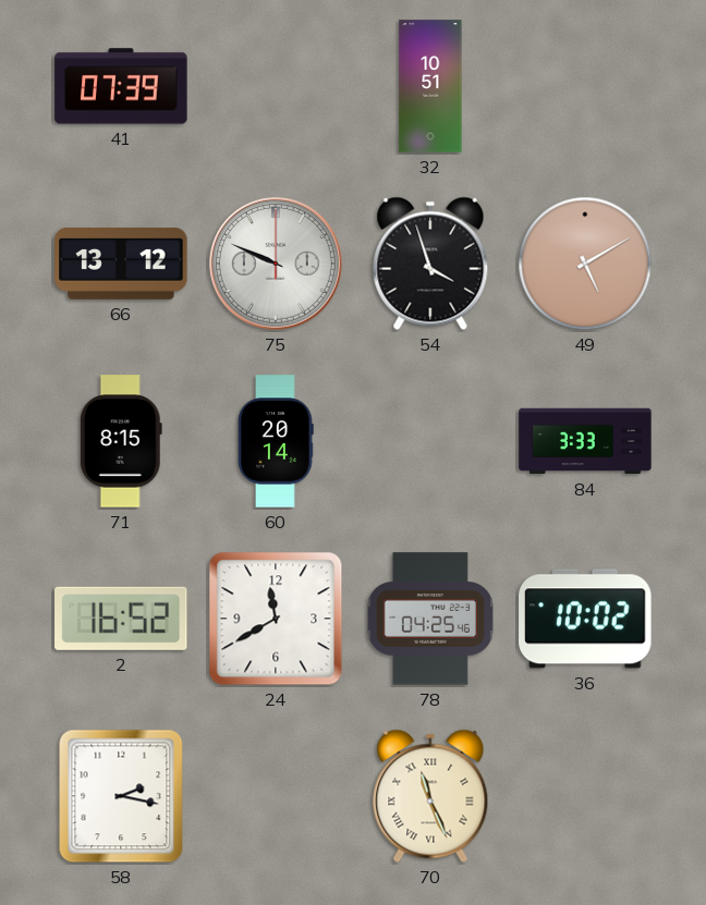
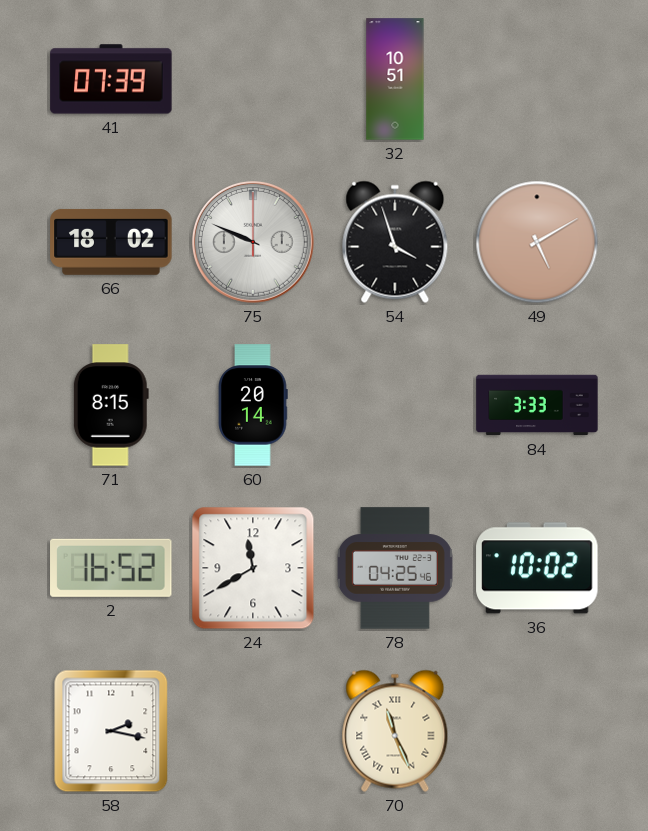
66: 13:12 -> 18:02 (111, 242)
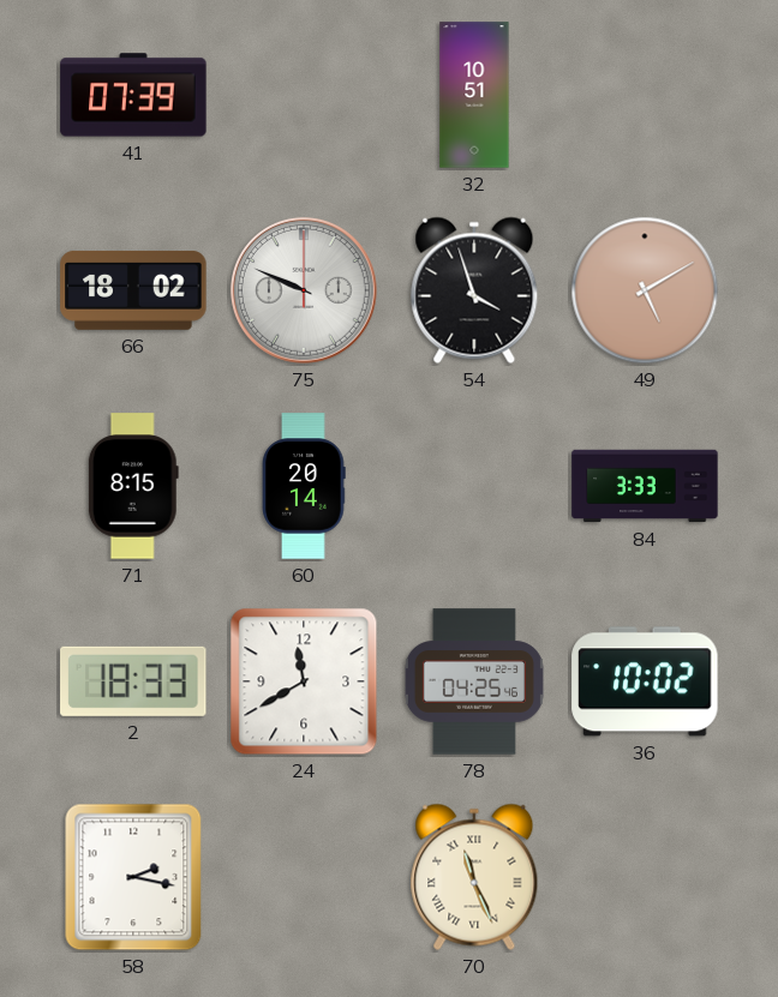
2: 16:52 -> 18:33 (133, 681)
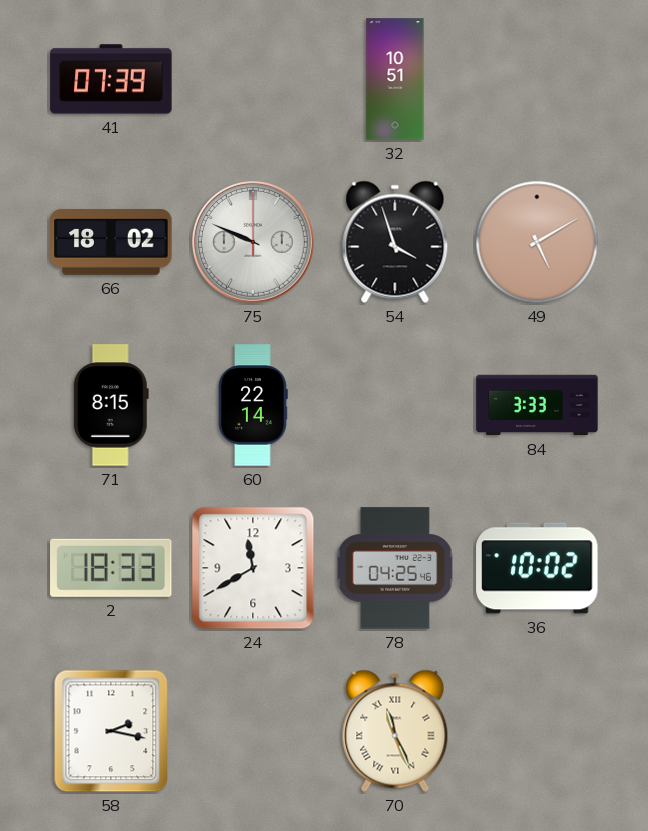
60: 20:14 -> 22:14 (253, 405)
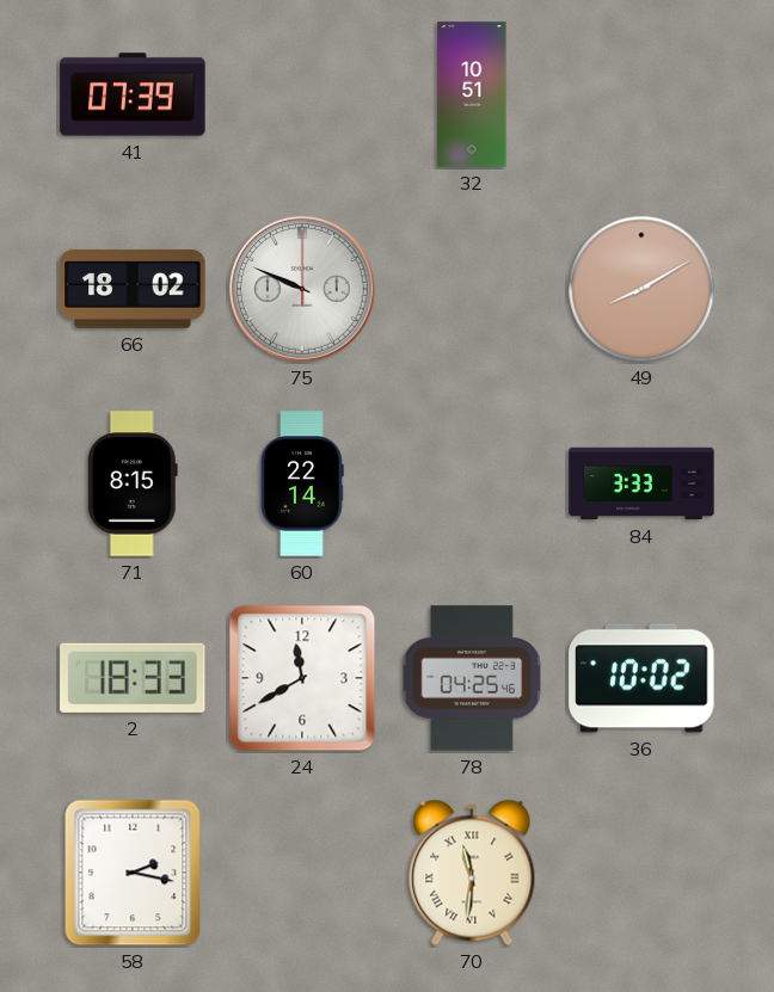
54: 3:57 -> none (395, 242)
49: 5:10 -> 8:10 (641, 289)
70: 11:26 -> 11:31 (472, 873)
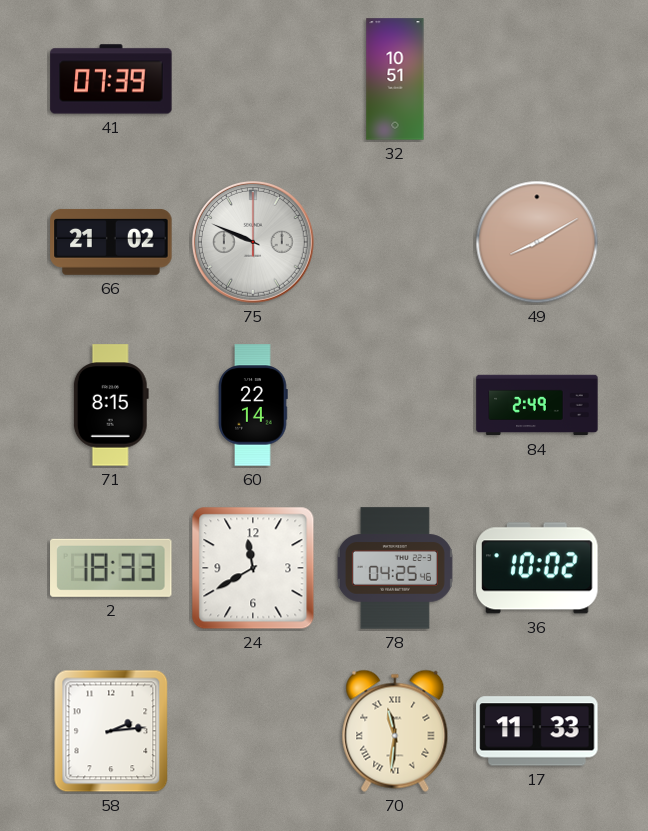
66: 18:02 -> 21:02 (111, 242)
84: 3:33 -> 2:49 (537, 405)
58: 2:17 -> 2:14 (111, 731)
17: none -> 11:33 (537, 731)
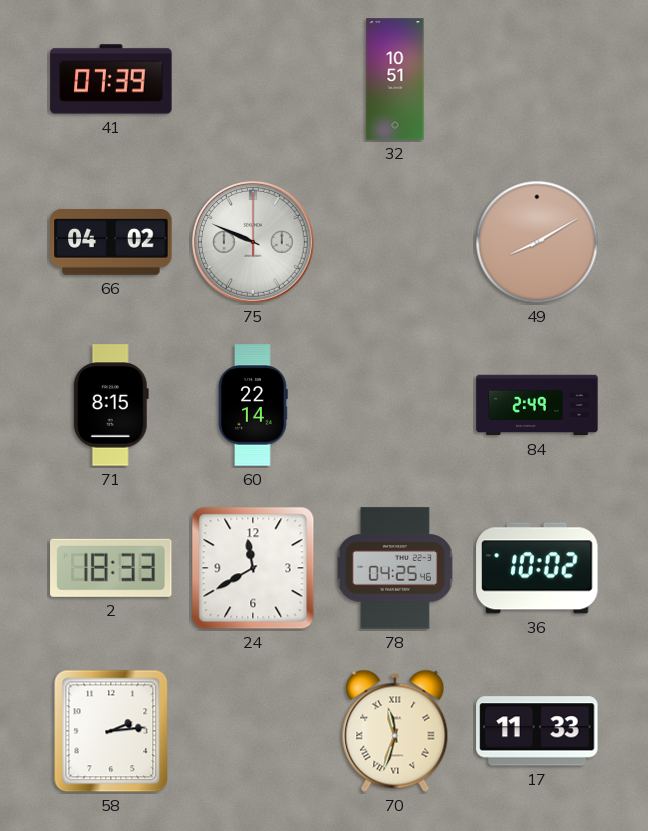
66: 21:02 -> 04:02 (111, 242)
70: 11:31 -> 11:33 (395, 731)
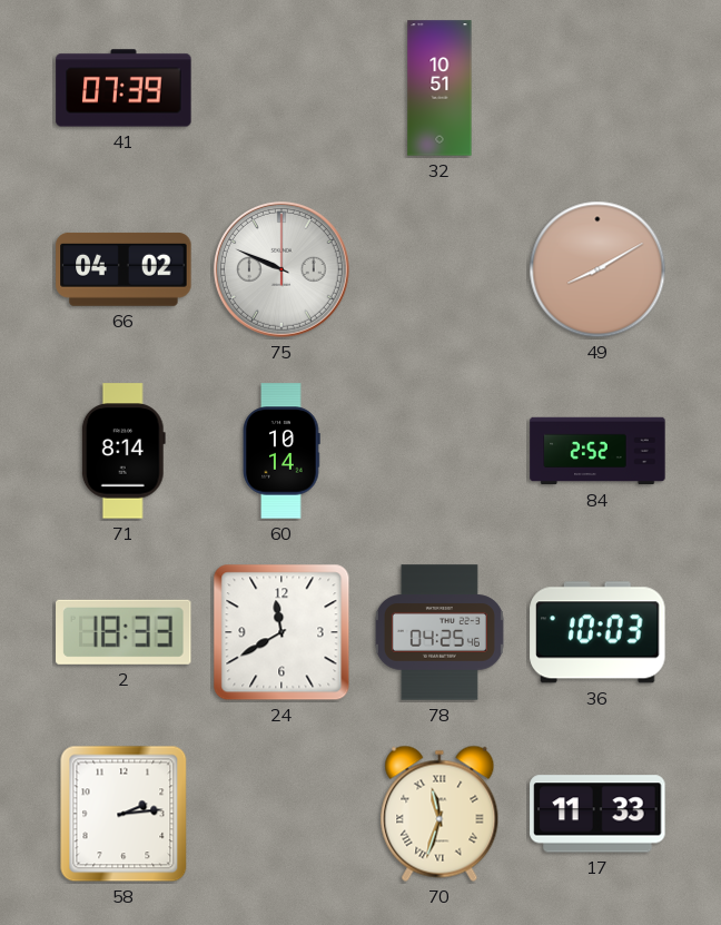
71: 8:15 -> 8:14 (124, 451)
60: 22:14 -> 10:14 (282, 451)
84: 2:49 -> 2:52 (597, 451)
36: 10:02 -> 10:03 (597, 632)
